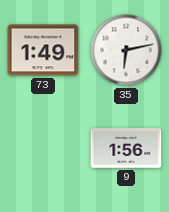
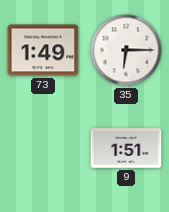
35: 6:13 -> 6:15 (126, 50)
9: 1:56 -> 1:51 (126, 148)
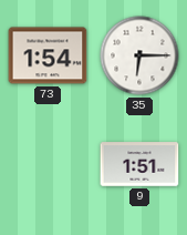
73: 1:49 -> 1:54 (48, 55)
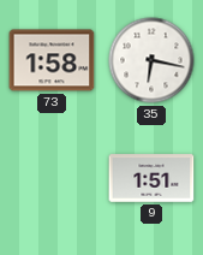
73: 1:54 -> 1:58 (52, 60)
35: 6:15 -> 6:17 (151, 60)
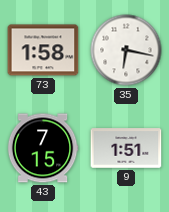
43: none -> 7:15 (43, 148)
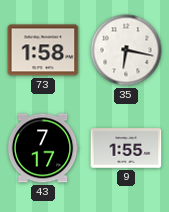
43: 7:15 -> 7:17 (43, 148)
9: 1:51 -> 1:55 (126, 148)
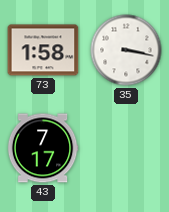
35: 6:17 -> 3:17 (126, 50)
9: 1:55 -> none (126, 148)
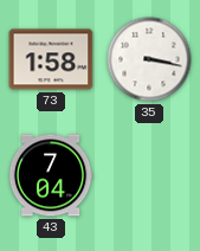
43: 7:17 -> 7:04 (51, 175)
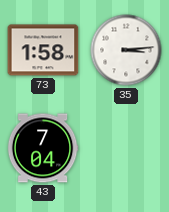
35: 3:17 -> 3:14 (126, 50)
